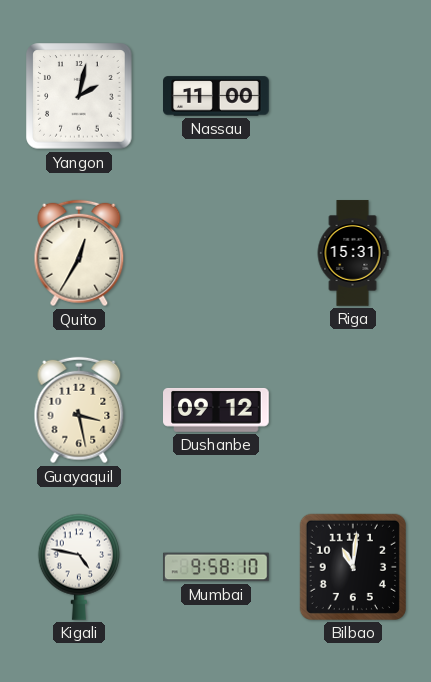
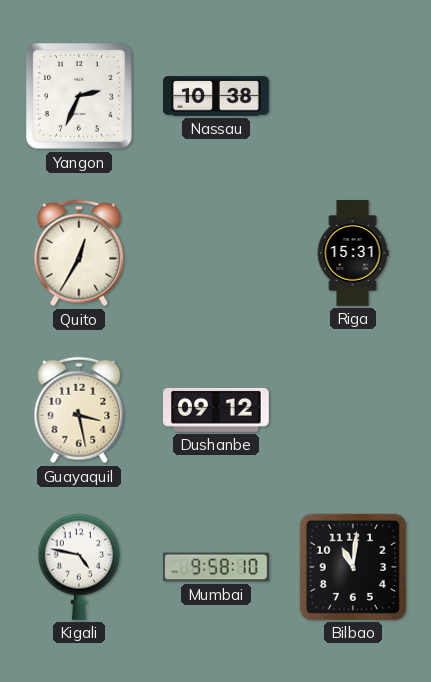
Yangon: 2:02 -> 2:34 (79, 96)
Nassau: 11:00 -> 10:38 (216, 96)
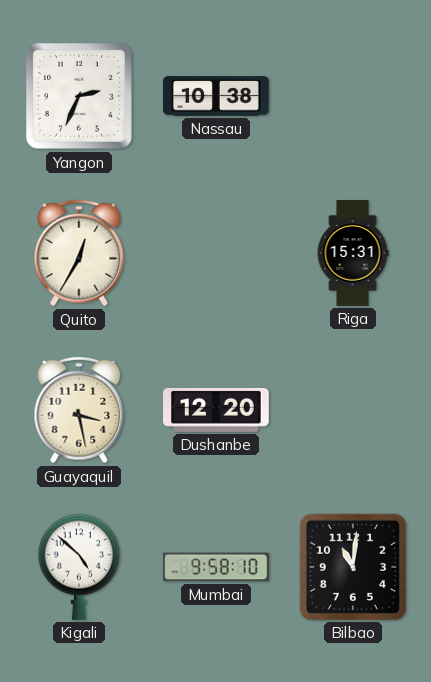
Dushanbe: 09:12 -> 12:20 (216, 410)
Kigali: 4:47 -> 4:52 (78, 567)
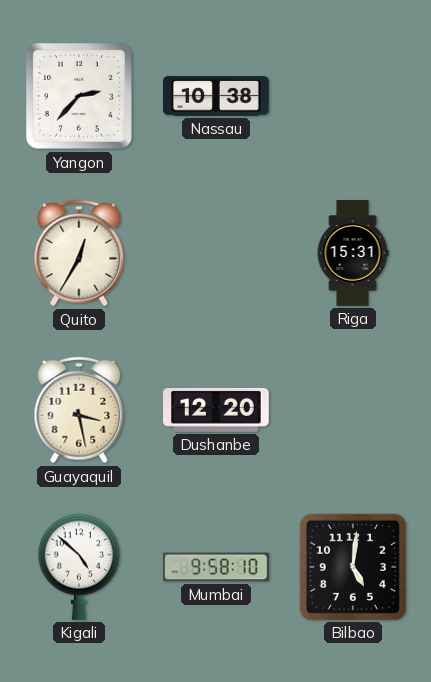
Yangon: 2:34 -> 2:37 (79, 96)
Bilbao: 11:01 -> 5:01 (353, 567)
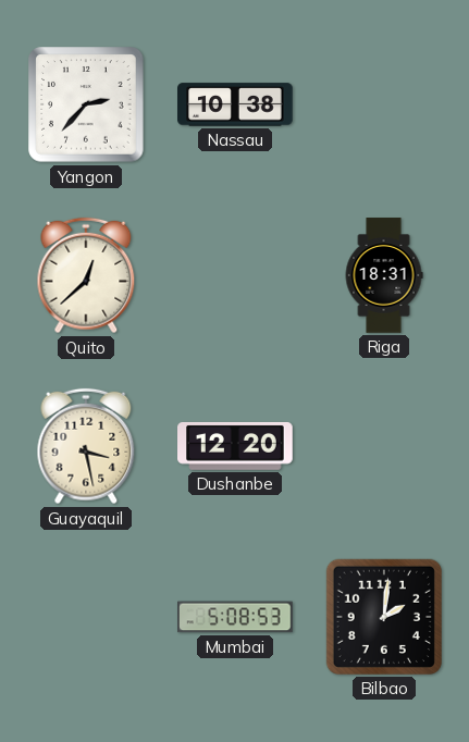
Quito: 12:35 -> 12:38 (86, 275)
Riga: 15:31 -> 18:31 (384, 275)
Kigali: 4:52 -> none (78, 567)
Mumbai: 9:58 -> 5:08 (236, 617)
Bilbao: 5:01 -> 2:01 (384, 617)
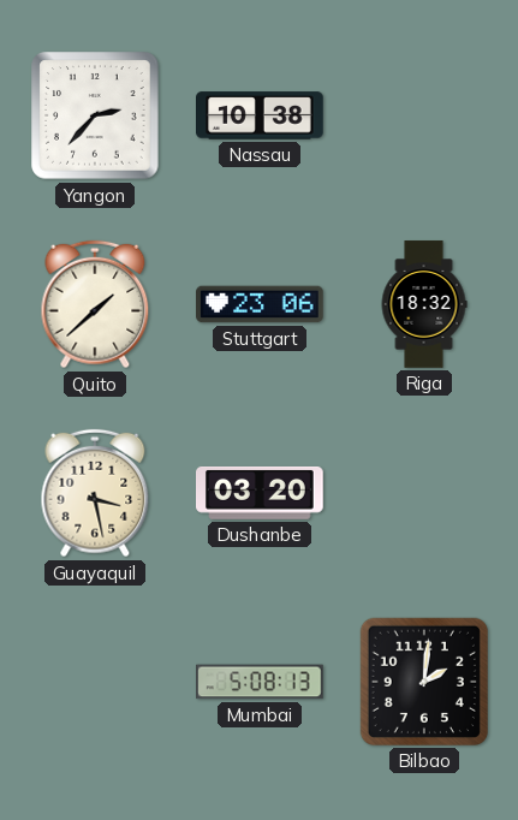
Quito: 12:38 -> 1:38 (95, 304)
Stuttgart: none -> 23:06 (260, 304)
Riga: 18:31 -> 18:32 (424, 304)
Dushanbe: 12:20 -> 03:20 (260, 493)
Mumbai: 5:08:53 -> 5:08:13 (261, 682)
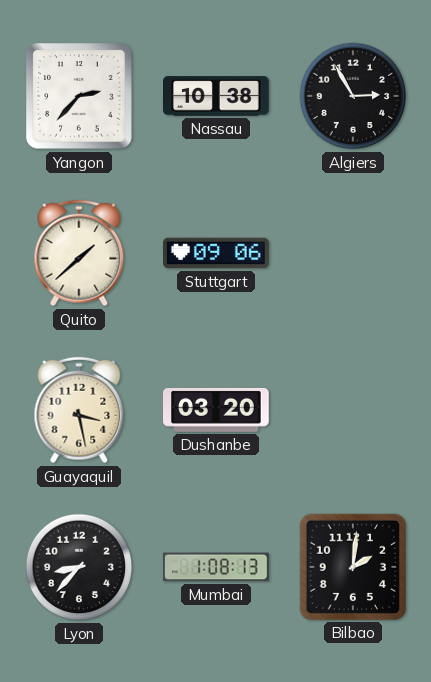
Algiers: none -> 2:55 (353, 96)
Stuttgart: 23:06 -> 09:06 (216, 253)
Riga: 18:32 -> none (424, 304)
Lyon: none -> 8:37 (79, 567)
Mumbai: 5:08 -> 1:08 (217, 567)
